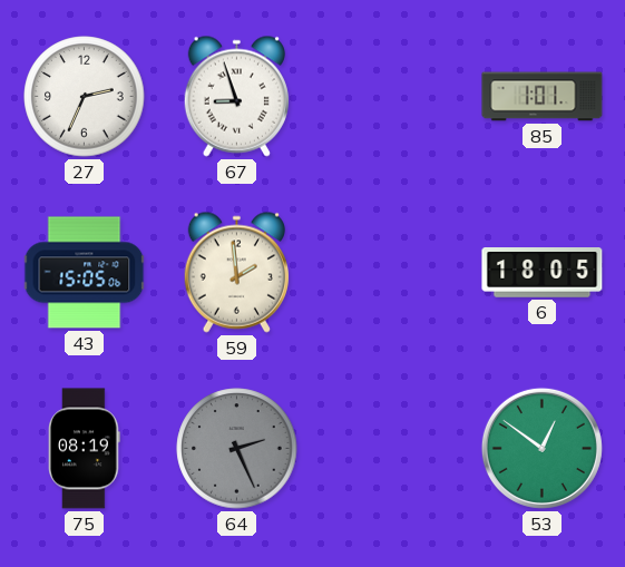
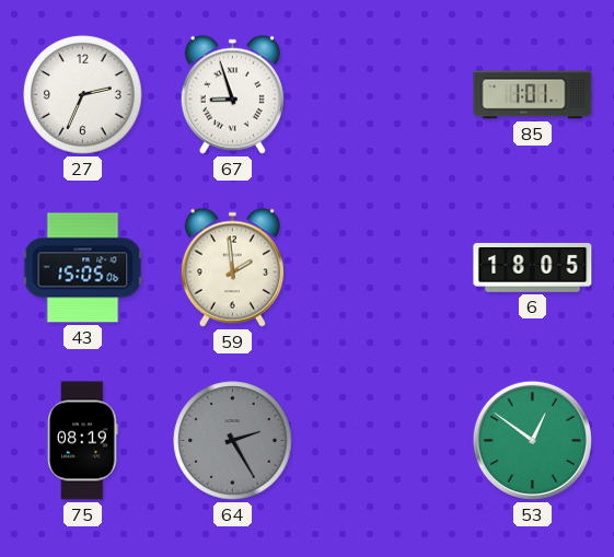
64: 2:26 -> 2:25 (233, 441)
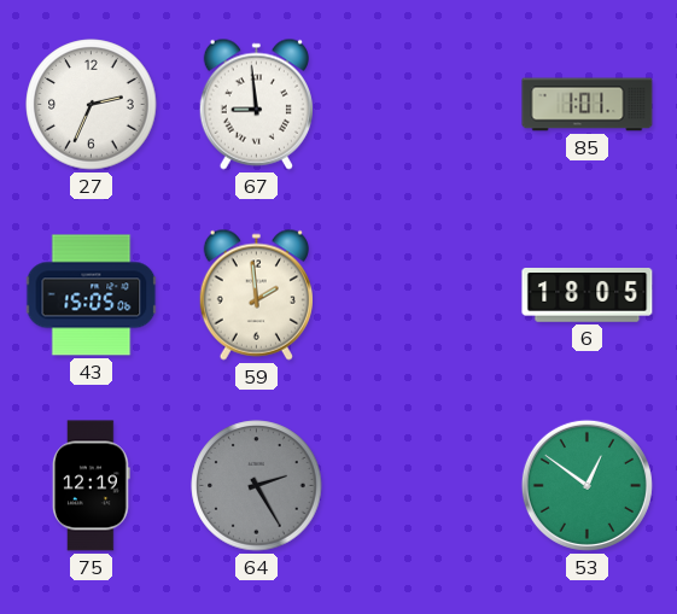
67: 8:57 -> 8:59 (256, 104)
75: 08:19 -> 12:19 (92, 486)
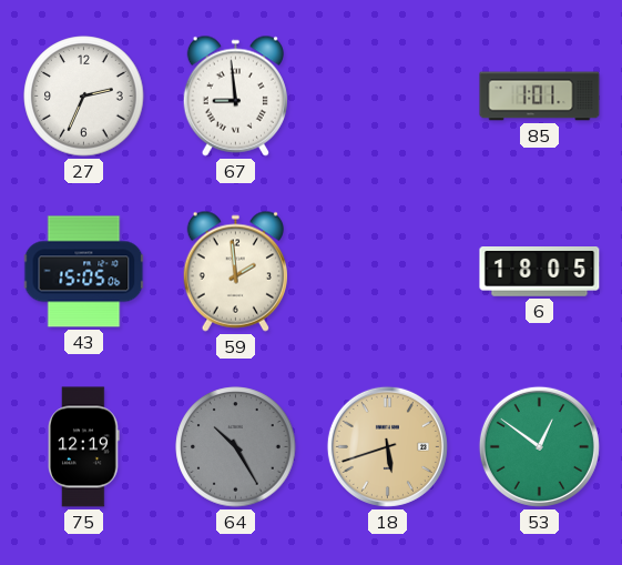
64: 2:25 -> 10:25 (236, 447)
18: none -> 5:42 (387, 446)
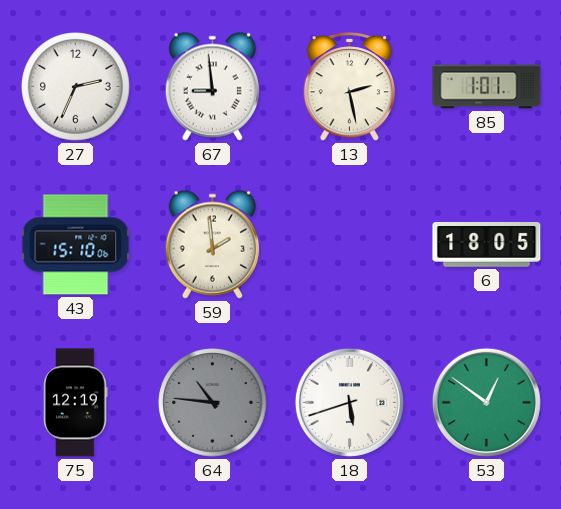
13: none -> 2:28 (350, 87)
43: 15:05 -> 15:10 (76, 245)
64: 10:25 -> 10:46 (213, 403)
18 dial: champagne -> white (349, 402)
